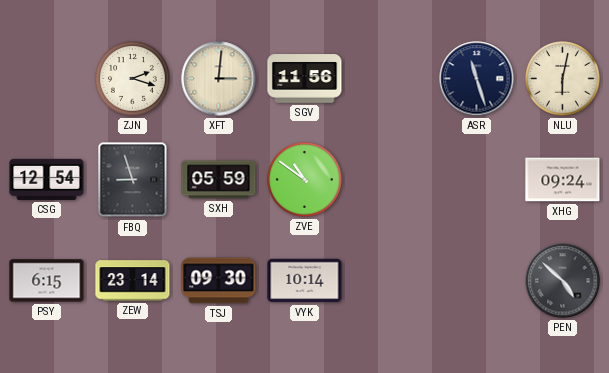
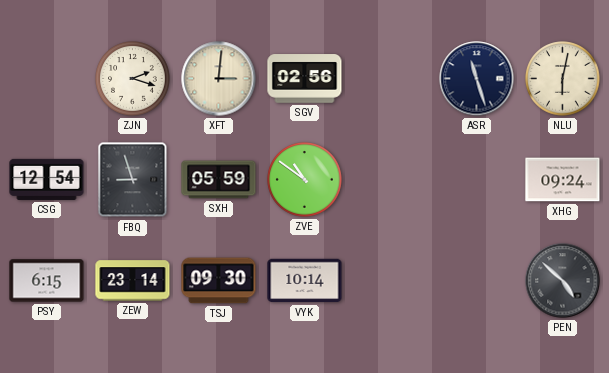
SGV: 11:56 -> 02:56 (305, 79)
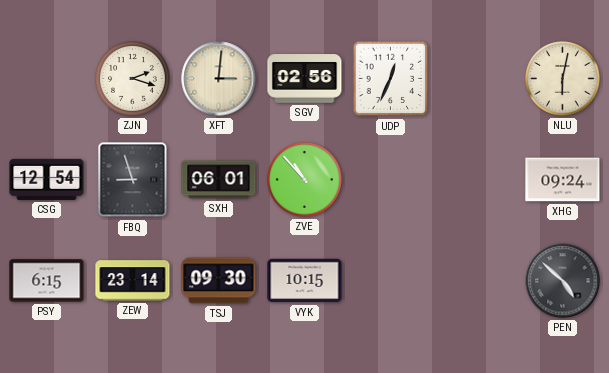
UDP: none -> 12:34 (391, 79)
ASR: 11:27 -> none (477, 79)
SXH: 05:59 -> 06:01 (219, 180)
ZVE: 10:51 -> 10:53 (305, 180)
VYK: 10:14 -> 10:15 (305, 281)
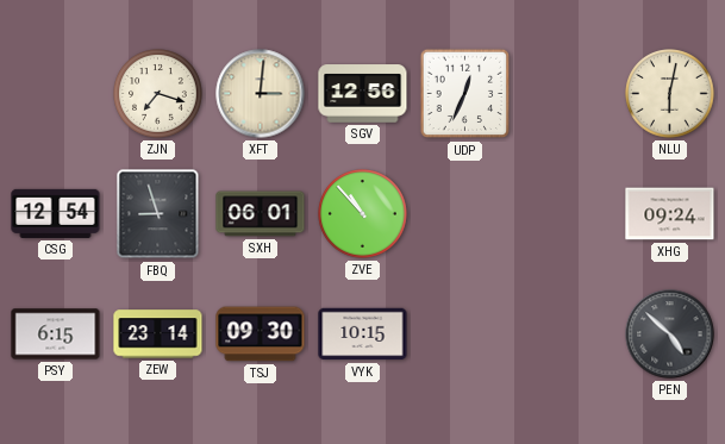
ZJN: 2:18 -> 7:18 (158, 94)
SGV: 02:56 -> 12:56 (363, 94)
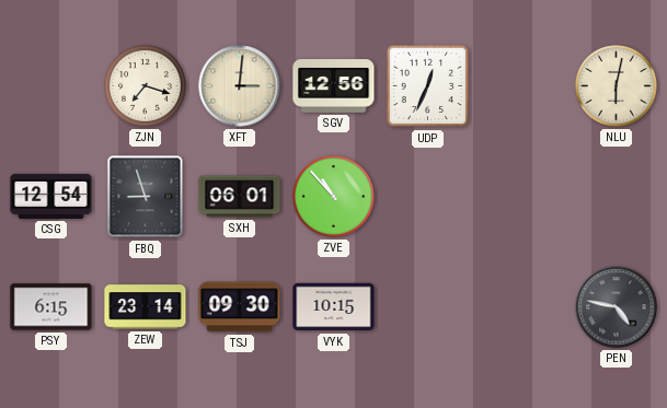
XHG: 09:24 -> none (670, 214)
PEN: 4:52 -> 4:47 (617, 307)
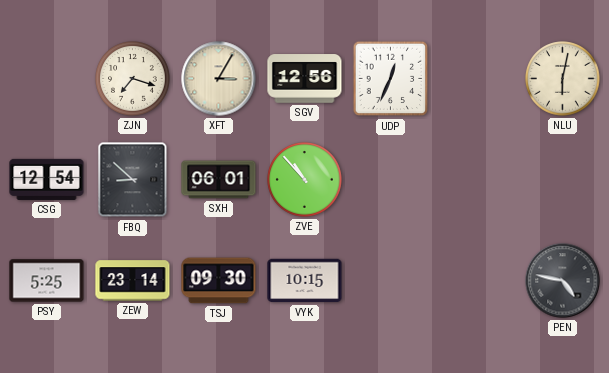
XFT: 3:01 -> 3:05 (219, 79)
FBQ: 8:57 -> 8:52 (133, 180)
PSY: 6:15 -> 5:25 (47, 281)
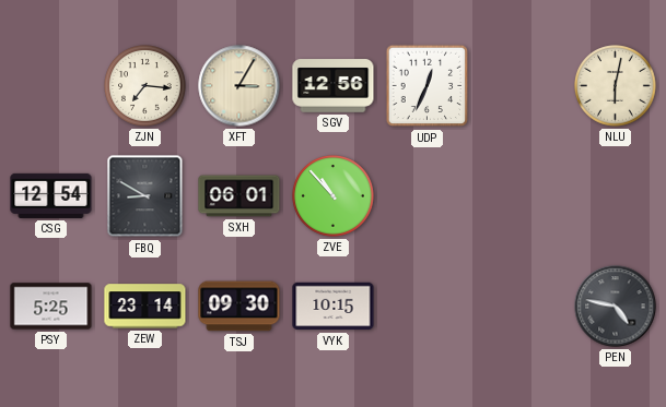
ZJN: 7:18 -> 7:16 (145, 86)
FBQ: 8:52 -> 8:50 (145, 196)
